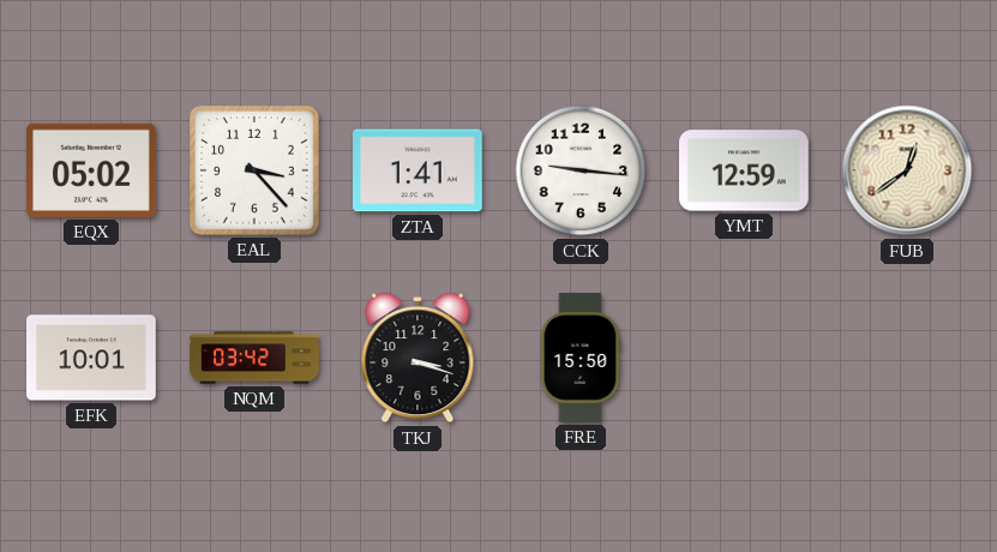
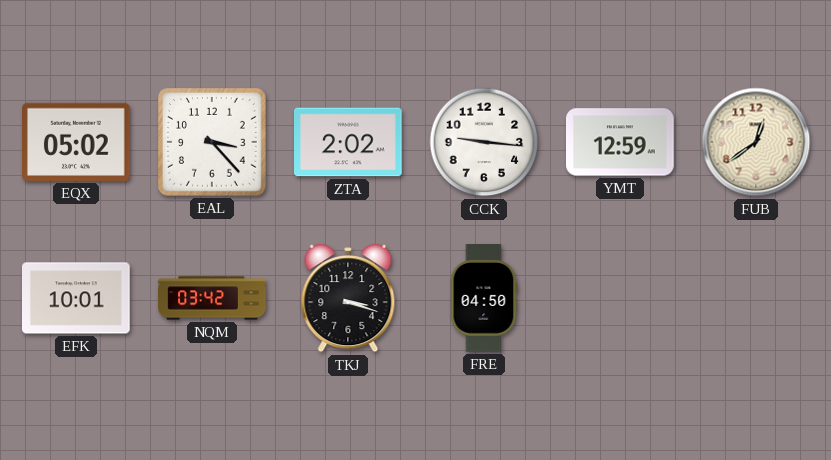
ZTA: 1:41 -> 2:02 (349, 142)
FRE: 15:50 -> 04:50 (484, 298)
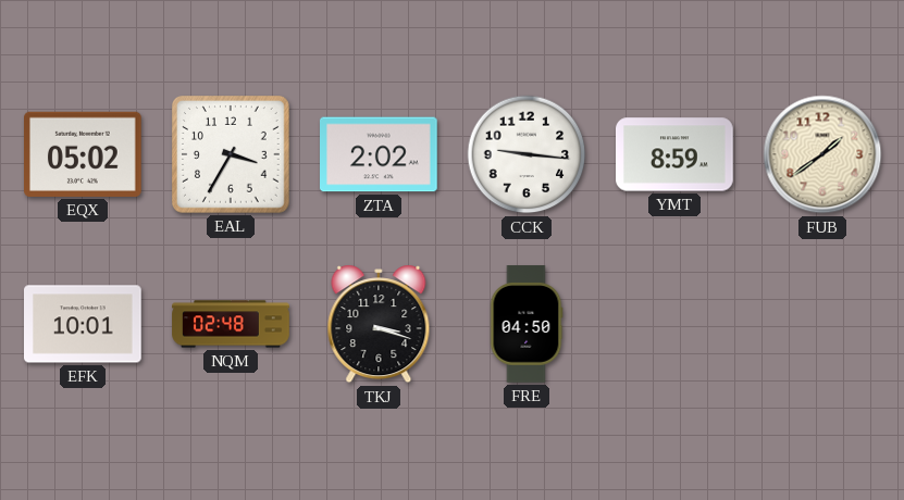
EAL: 3:23 -> 3:35 (232, 155)
YMT: 12:59 -> 8:59 (676, 154)
FUB: 12:39 -> 1:39 (822, 154)
NQM: 03:42 -> 02:48 (231, 324)
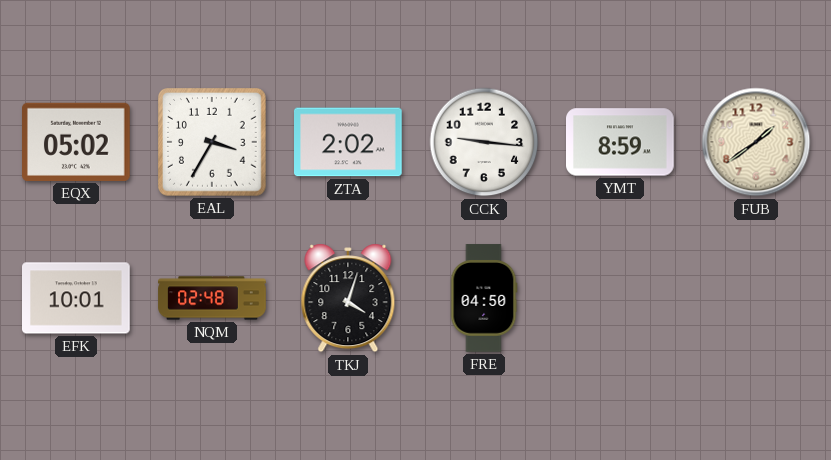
TKJ: 3:18 -> 4:03 (348, 298)
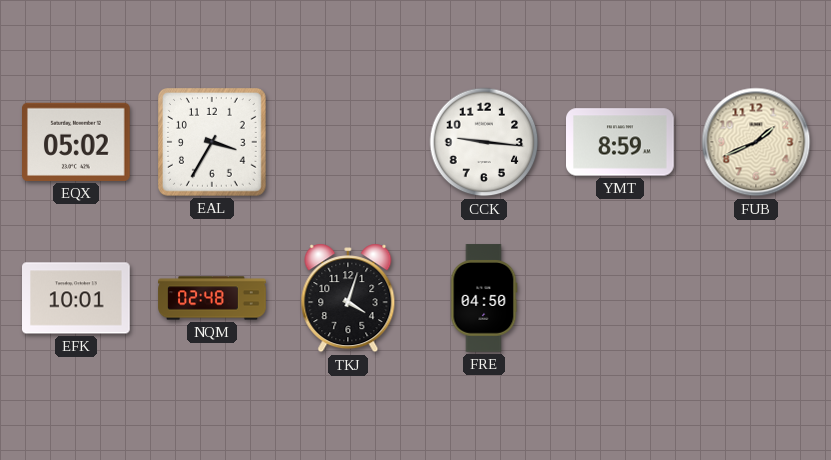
ZTA: 2:02 -> none (349, 142)
FUB: 1:39 -> 1:41 (756, 142)
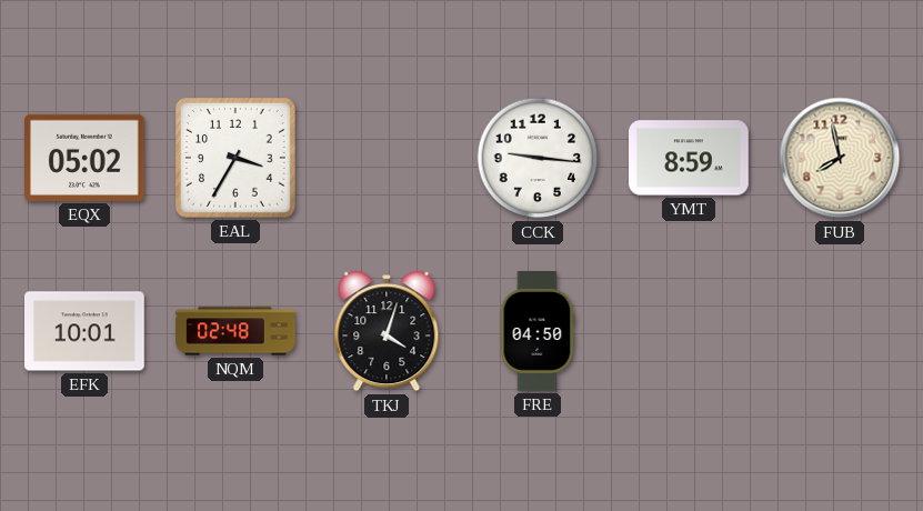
FUB: 1:41 -> 7:58 (840, 158)
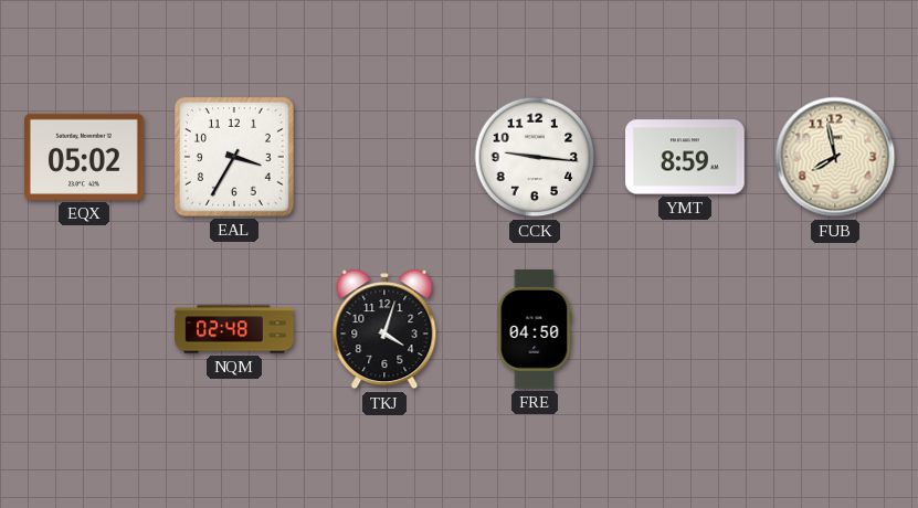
EFK: 10:01 -> none (84, 331)
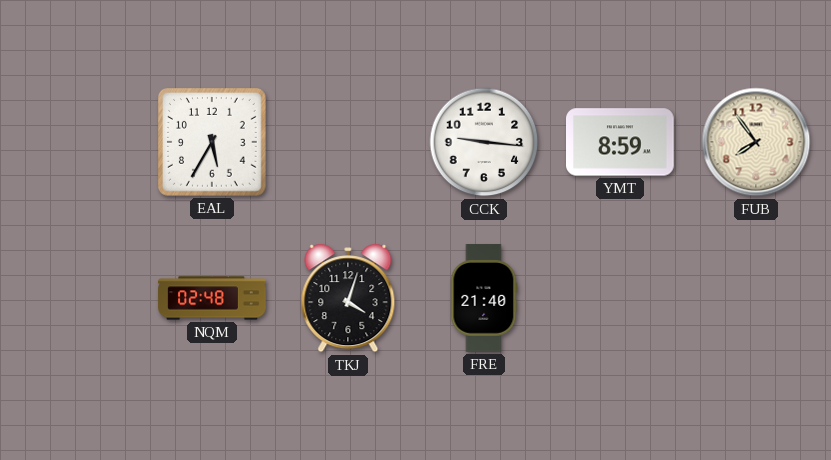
EQX: 05:02 -> none (85, 157)
EAL: 3:35 -> 5:35 (213, 143)
FUB: 7:58 -> 7:54 (756, 142)
FRE: 04:50 -> 21:40 (484, 298)
